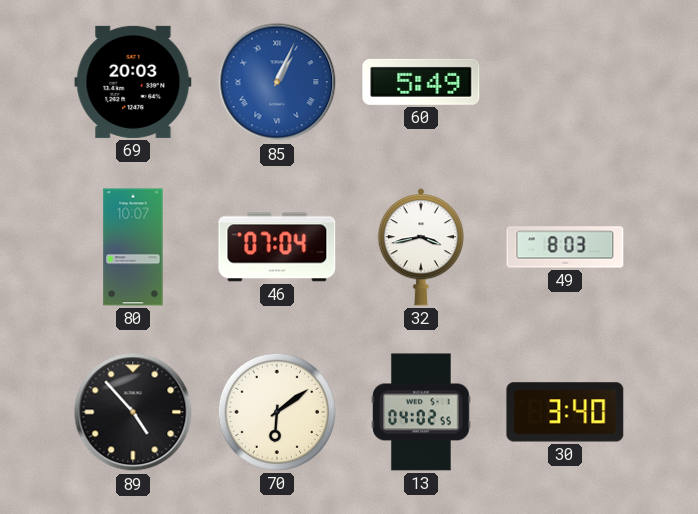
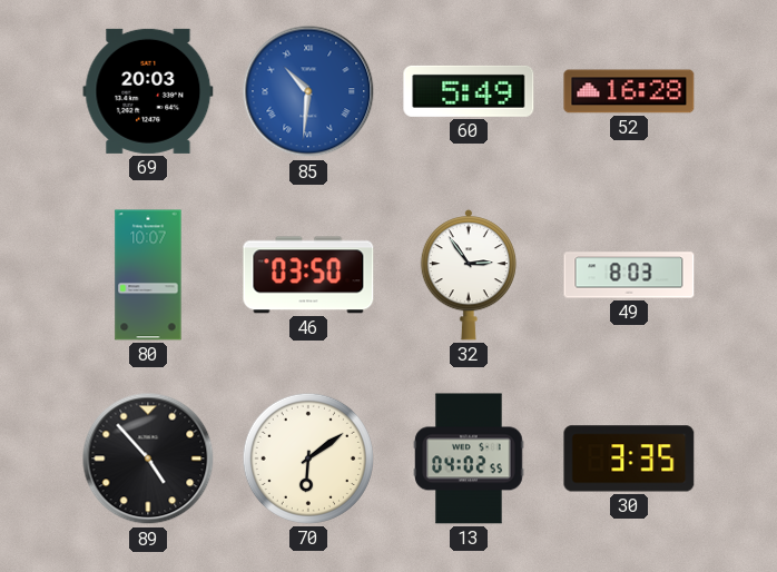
85: 1:04 -> 10:31 (308, 91)
52: none -> 16:28 (629, 91)
46: 07:04 -> 03:50 (308, 275)
32: 3:43 -> 2:54 (469, 275)
30: 3:40 -> 3:35 (629, 458)
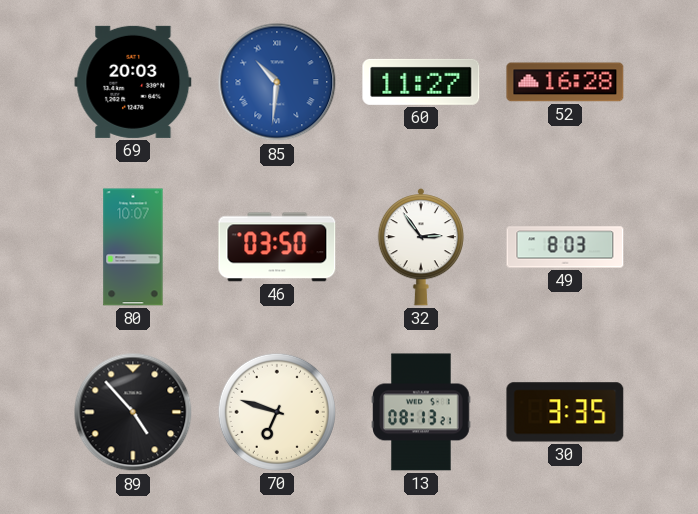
60: 5:49 -> 11:27 (421, 82)
70: 6:09 -> 6:48 (277, 412)
13: 04:02 -> 08:13 (421, 412)
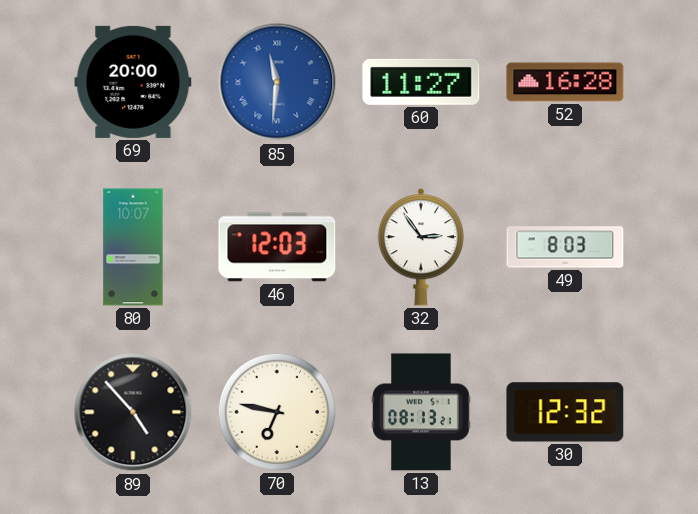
69: 20:03 -> 20:00 (133, 82)
85: 10:31 -> 11:31 (277, 82)
46: 03:50 -> 12:03 (277, 247)
70: 6:48 -> 6:47 (277, 412)
30: 3:35 -> 12:32 (565, 412)
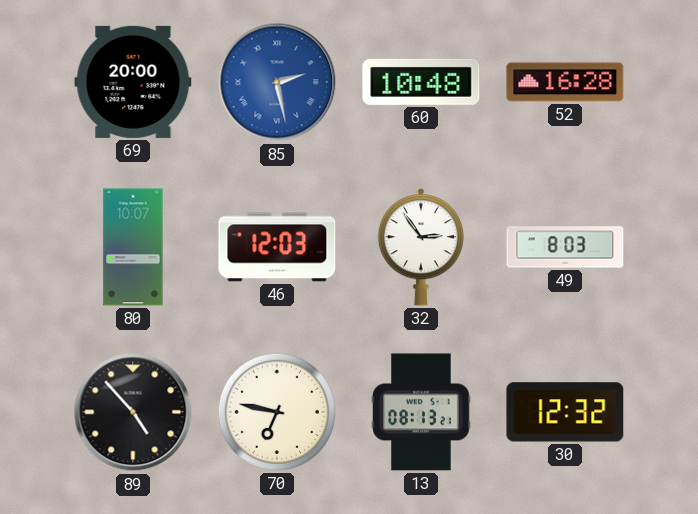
85: 11:31 -> 2:28 (277, 82)
60: 11:27 -> 10:48 (421, 82)
